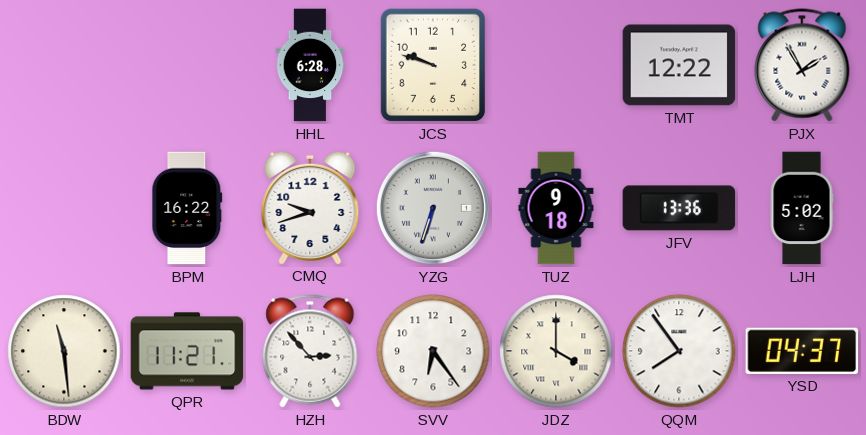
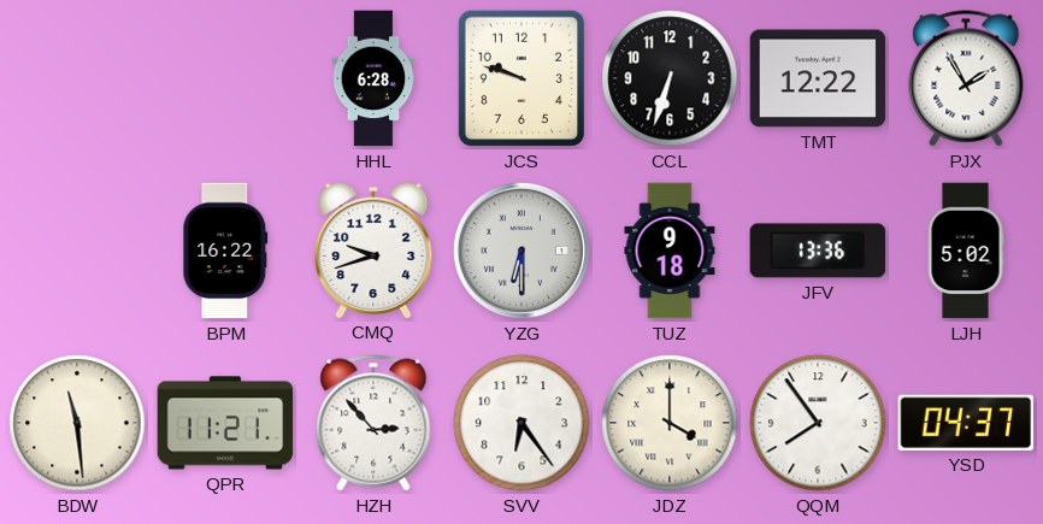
CCL: none -> 6:33 (670, 78)
YZG: 6:33 -> 6:30 (521, 251)
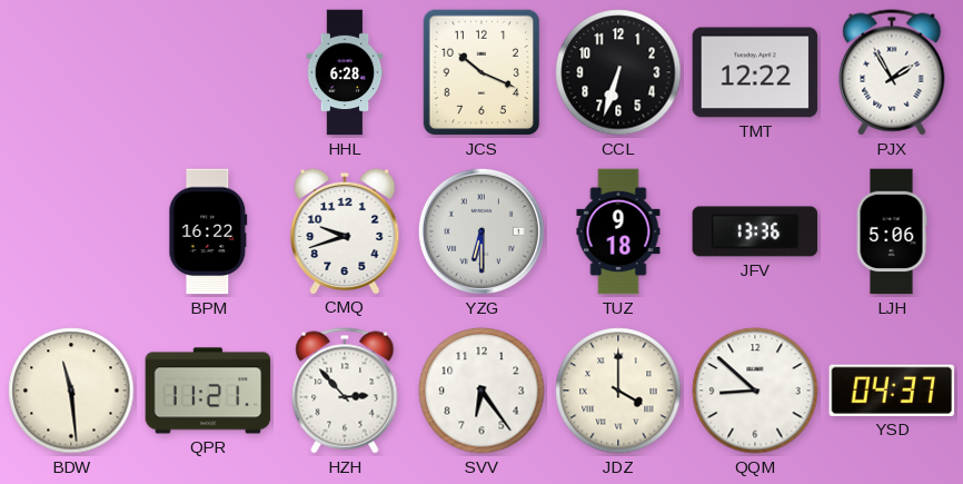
JCS: 9:48 -> 10:19 (481, 72)
LJH: 5:02 -> 5:06 (892, 231)
QQM: 7:54 -> 8:52 (755, 391)
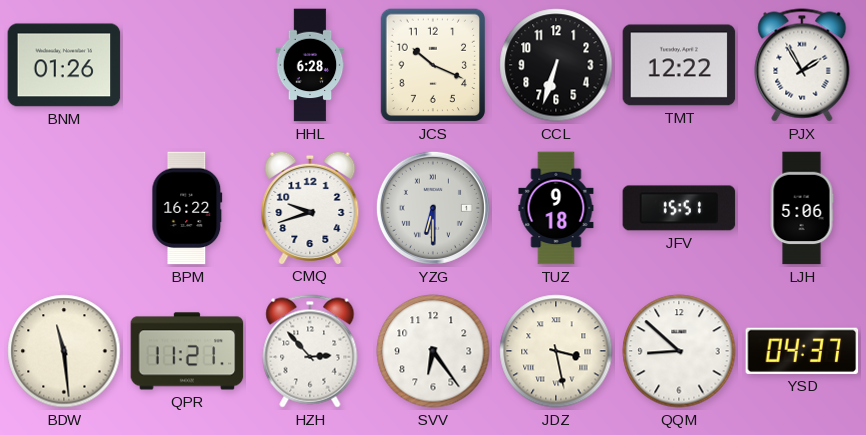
BNM: none -> 01:26 (64, 65)
JFV: 13:36 -> 15:51 (679, 208)
JDZ: 4:00 -> 3:28 (556, 351)
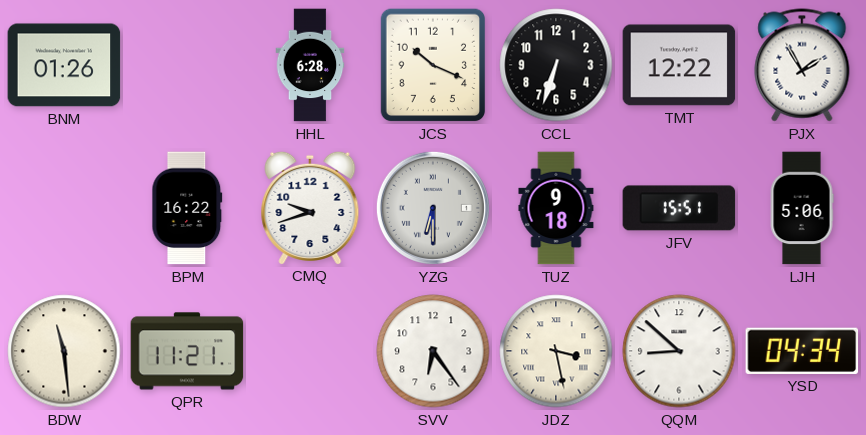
HZH: 2:53 -> none (310, 351)
YSD: 04:37 -> 04:34 (802, 351)
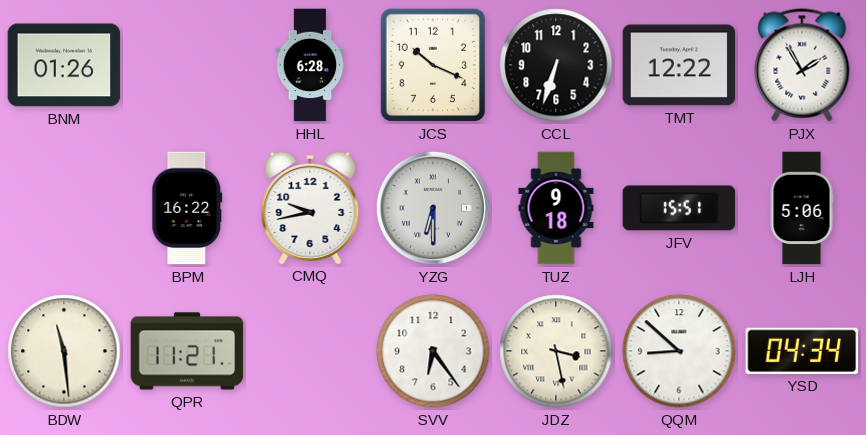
CMQ: 9:42 -> 9:43 (310, 207)
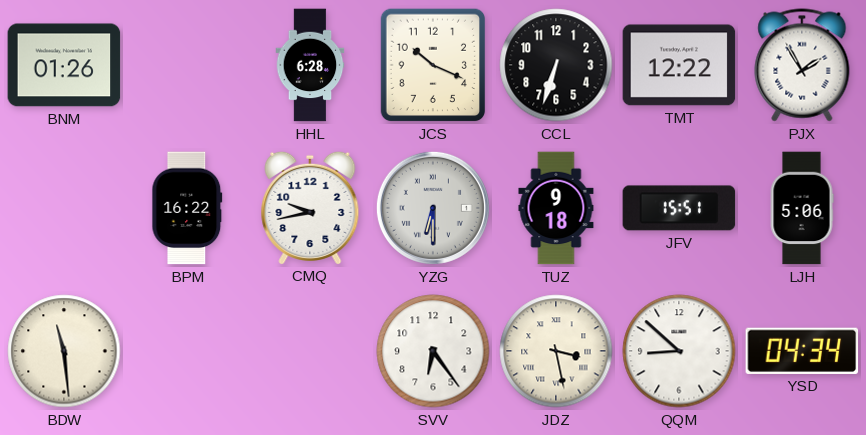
QPR: 11:21 -> none (187, 351)
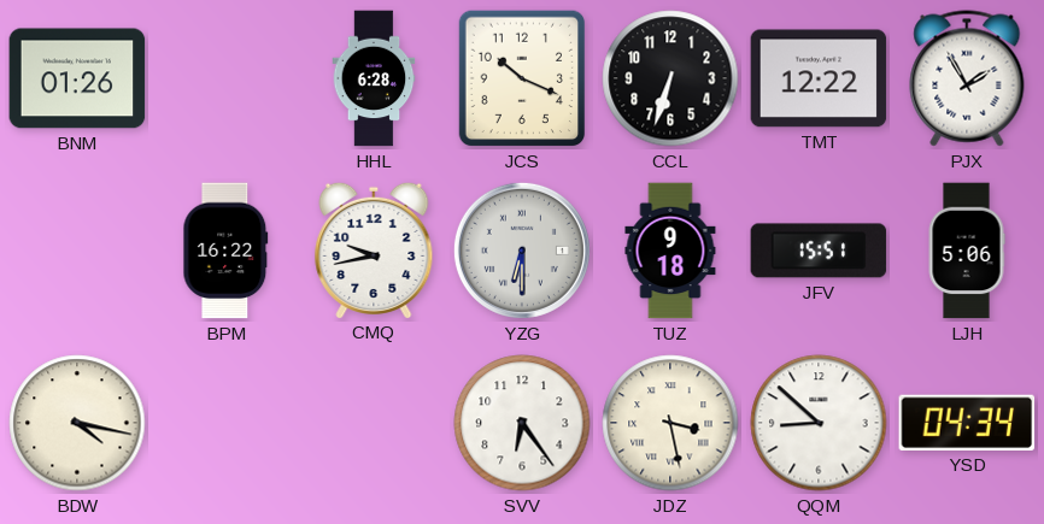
BDW: 11:29 -> 4:17 (77, 423)
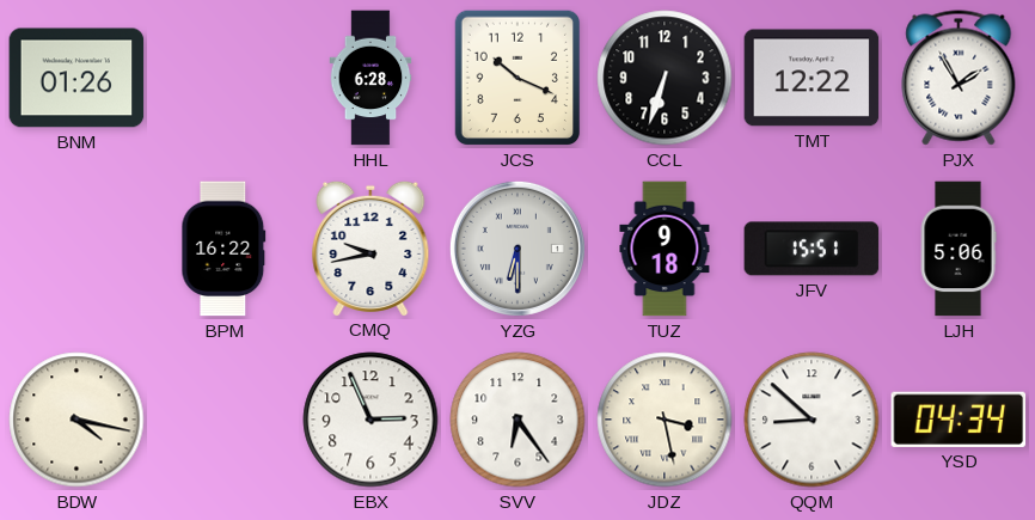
EBX: none -> 2:56 (370, 420)
